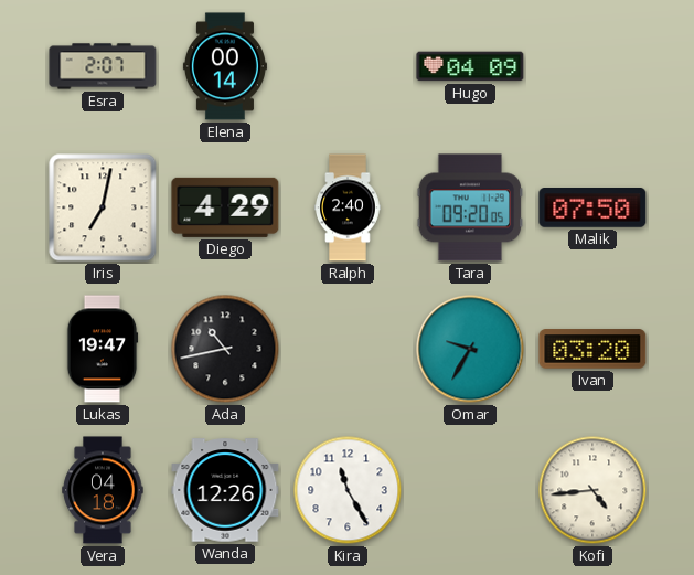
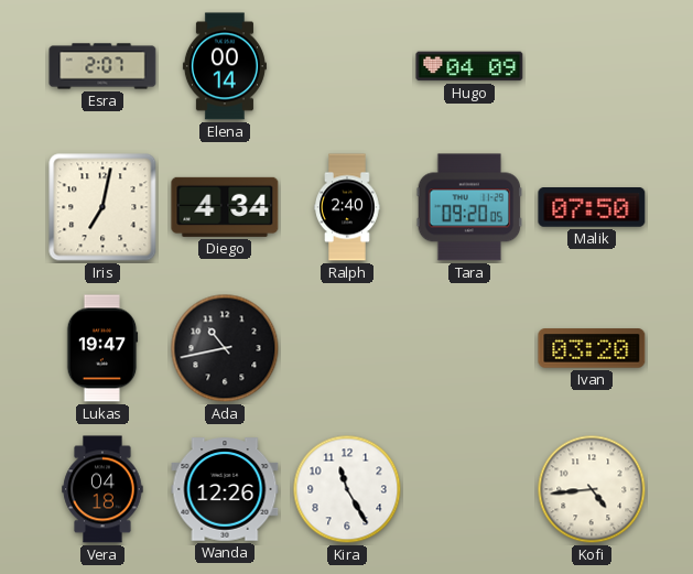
Diego: 4:29 -> 4:34 (225, 207)
Omar: 9:35 -> none (470, 349)
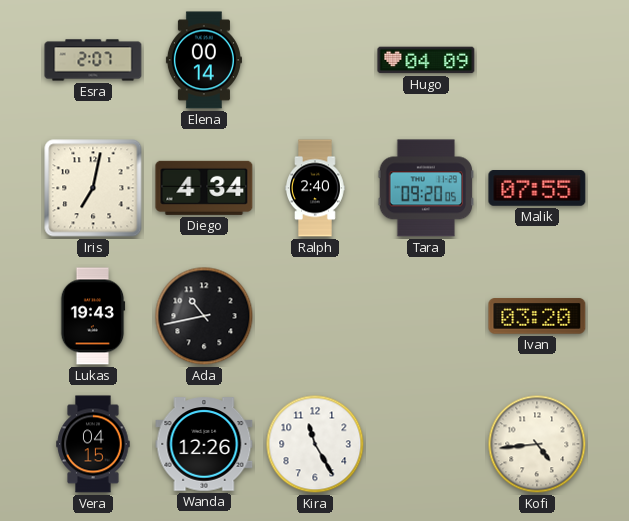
Malik: 07:50 -> 07:55 (537, 188)
Lukas: 19:47 -> 19:43 (93, 316)
Vera: 04:18 -> 04:15 (93, 444)
